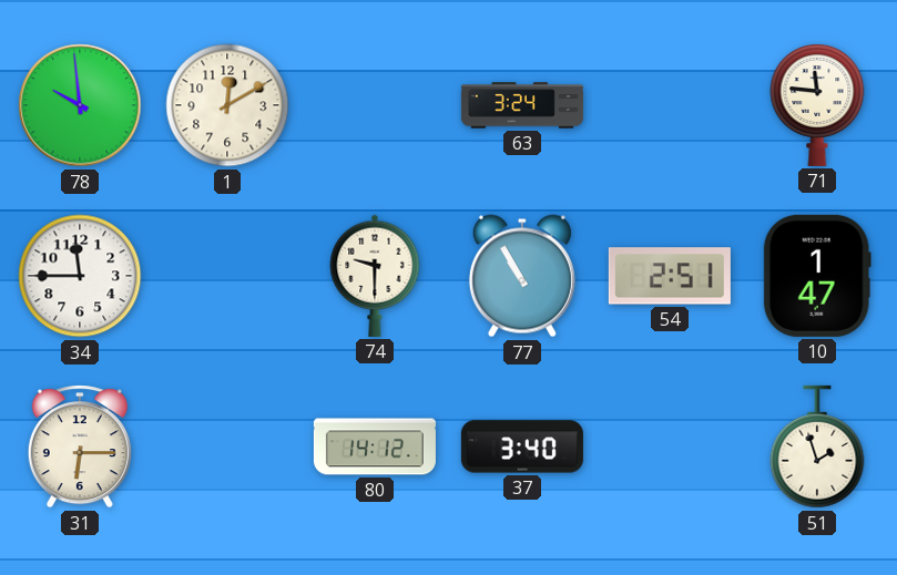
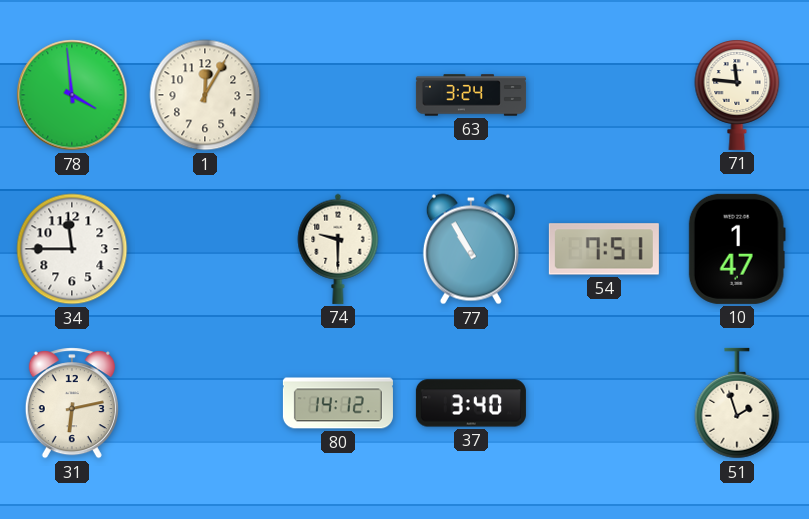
78: 9:59 -> 3:59 (72, 95)
1: 12:10 -> 12:05 (205, 95)
54: 2:51 -> 7:51 (604, 249)
31: 6:15 -> 6:13 (72, 403)
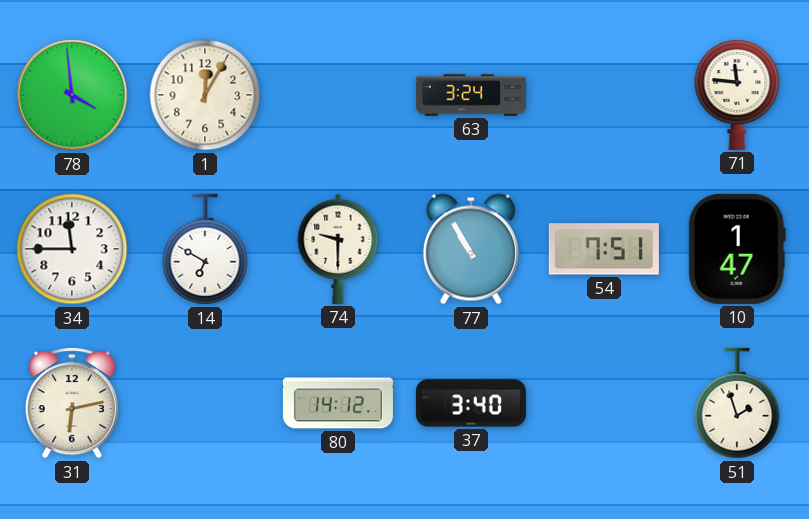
14: none -> 6:50 (205, 249)
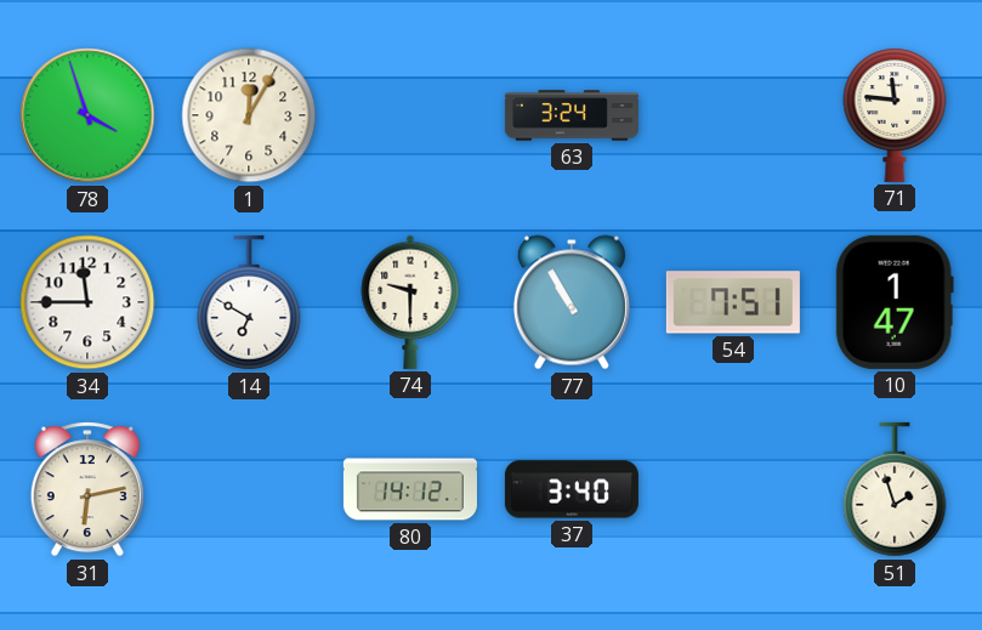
78: 3:59 -> 3:57 (87, 115)
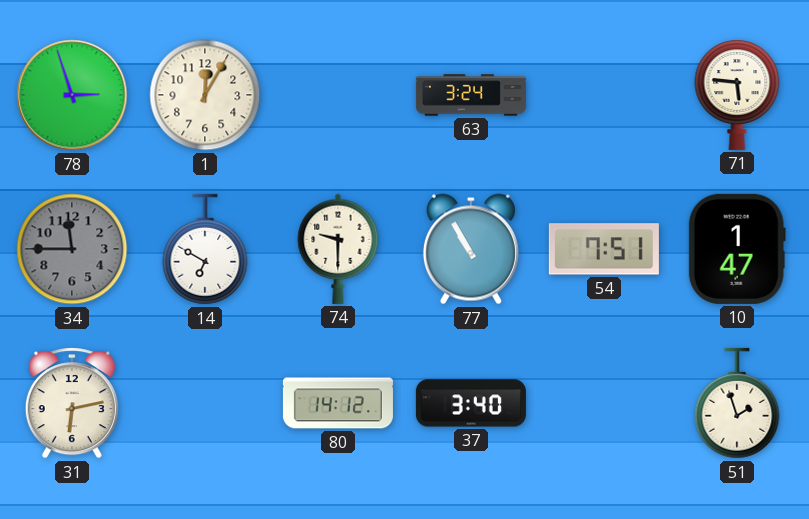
78: 3:57 -> 2:57 (72, 95)
71: 11:46 -> 5:46 (737, 95)
34 dial: white -> grey (72, 249)
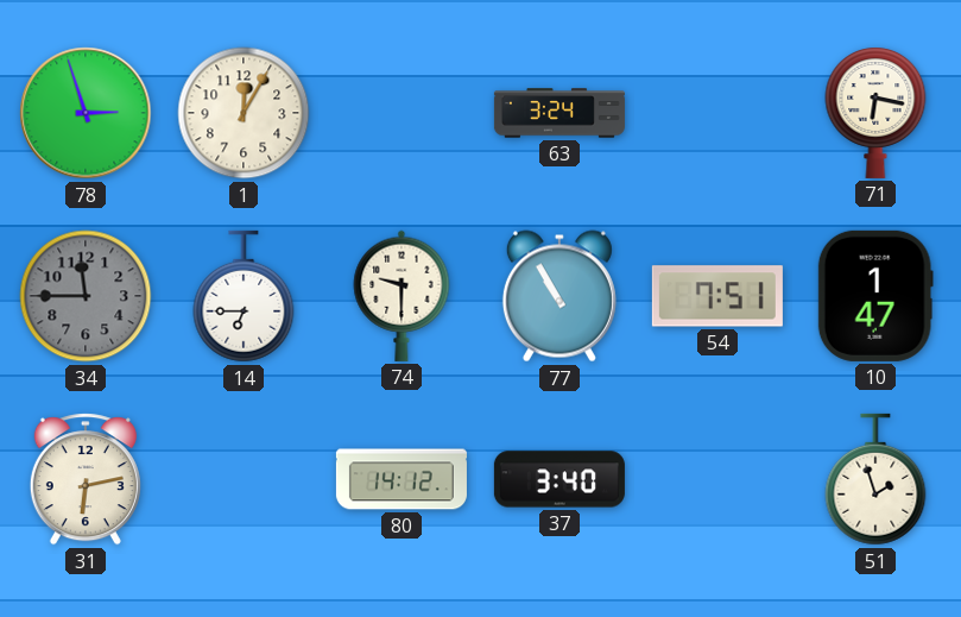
71: 5:46 -> 6:17 (875, 113)
14: 6:50 -> 6:45 (244, 296)
